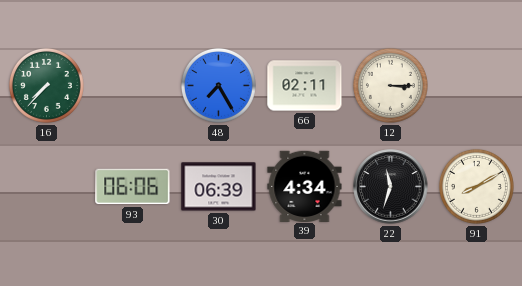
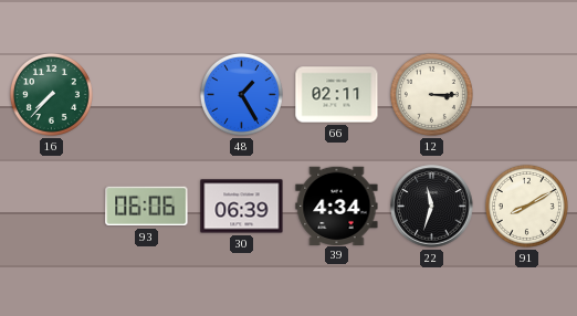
48: 7:25 -> 1:25 (241, 94)
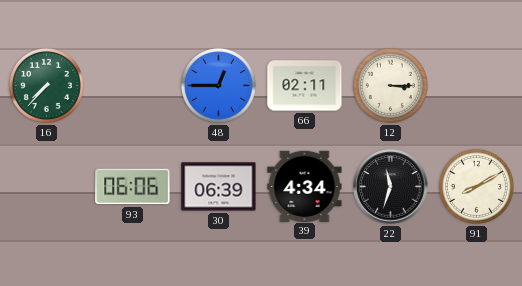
48: 1:25 -> 12:45 (218, 85)
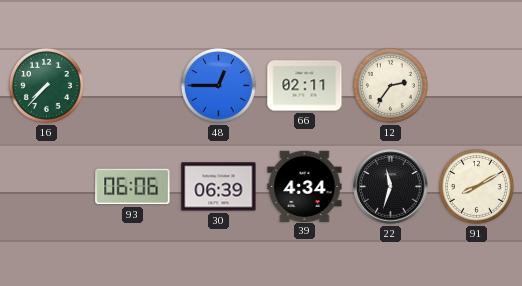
12: 3:15 -> 2:36 (390, 85)
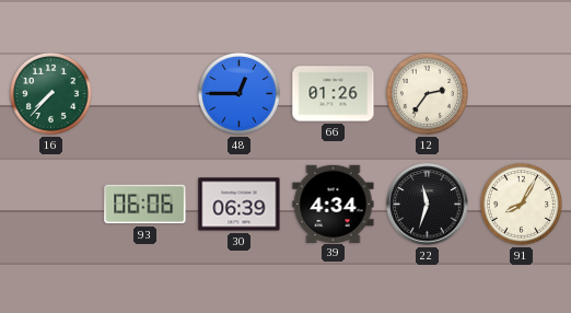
66: 02:11 -> 01:26 (334, 94)
91: 8:10 -> 8:05 (521, 204)
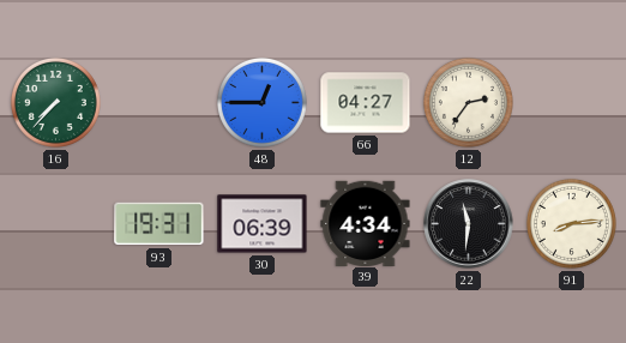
66: 01:26 -> 04:27 (366, 103)
93: 06:06 -> 19:31 (159, 224)
22: 11:33 -> 11:31 (469, 224)
91: 8:05 -> 8:14 (571, 223)
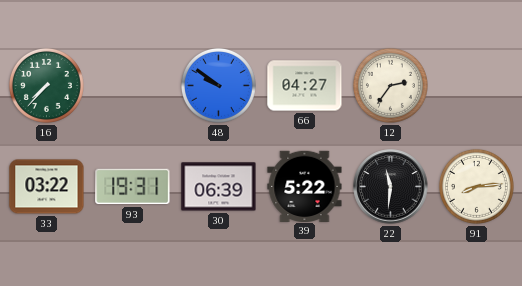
48: 12:45 -> 9:51 (218, 85)
33: none -> 03:22 (47, 187)
39: 4:34 -> 5:22 (305, 186)
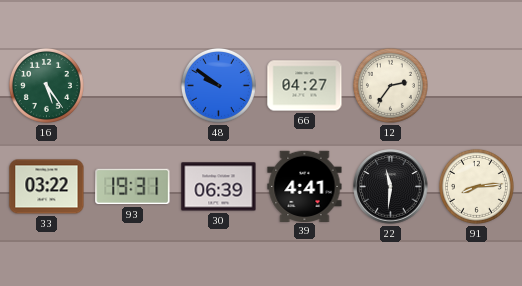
16: 7:37 -> 5:24 (46, 85)
39: 5:22 -> 4:41 (305, 186)
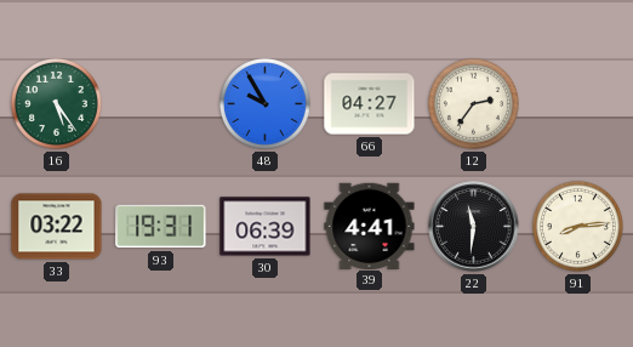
48: 9:51 -> 9:55 (264, 103)
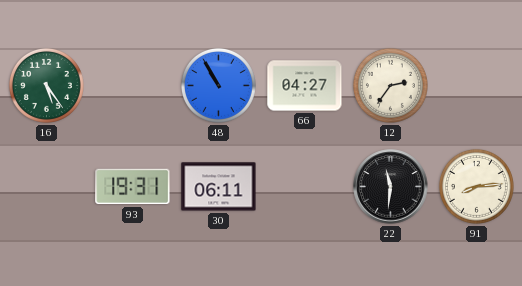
48: 9:55 -> 10:55 (218, 85)
33: 03:22 -> none (57, 227)
30: 06:39 -> 06:11 (219, 187)
39: 4:41 -> none (370, 226)
